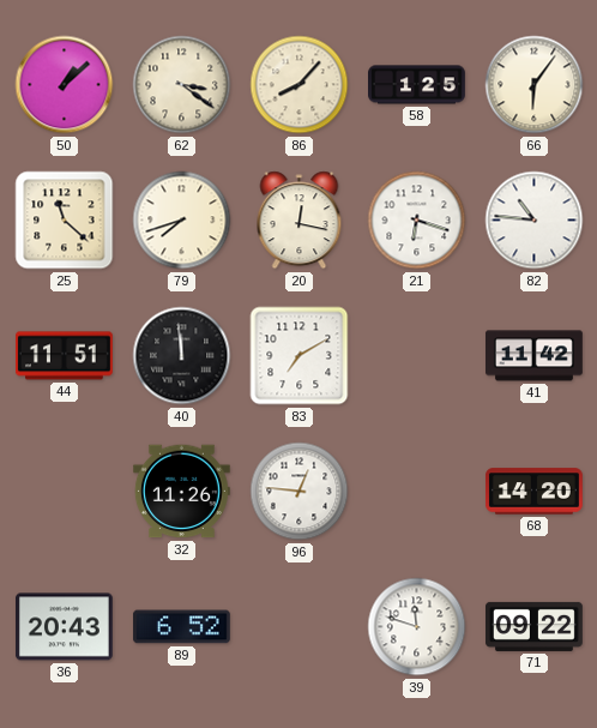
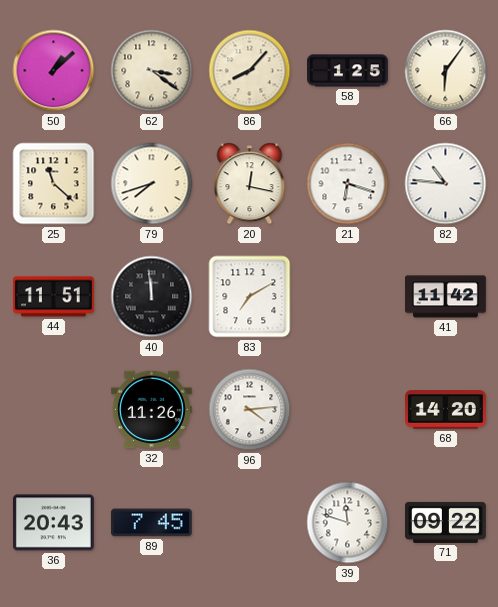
96: 12:46 -> 4:14 (250, 410)
89: 6:52 -> 7:45 (151, 523)
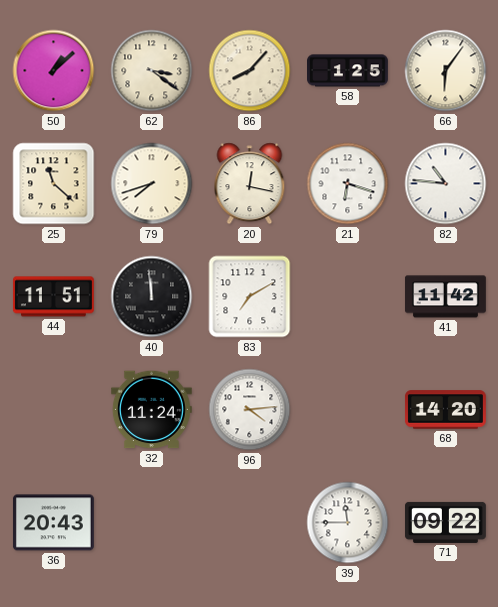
32: 11:26 -> 11:24 (151, 410)
89: 7:45 -> none (151, 523)
39: 11:48 -> 11:45 (348, 523)
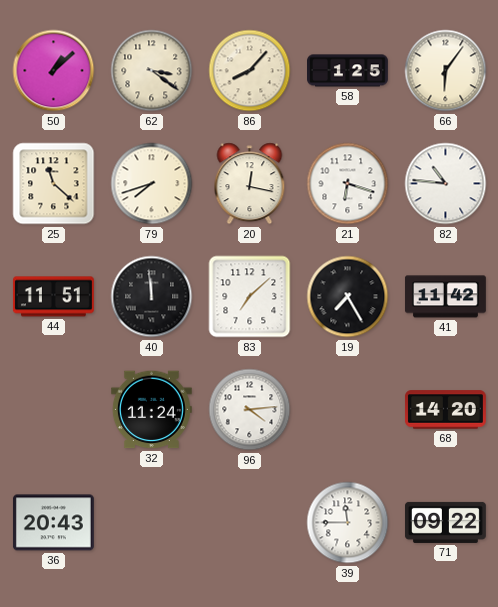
83: 7:10 -> 7:08 (250, 297)
19: none -> 7:25 (348, 297)
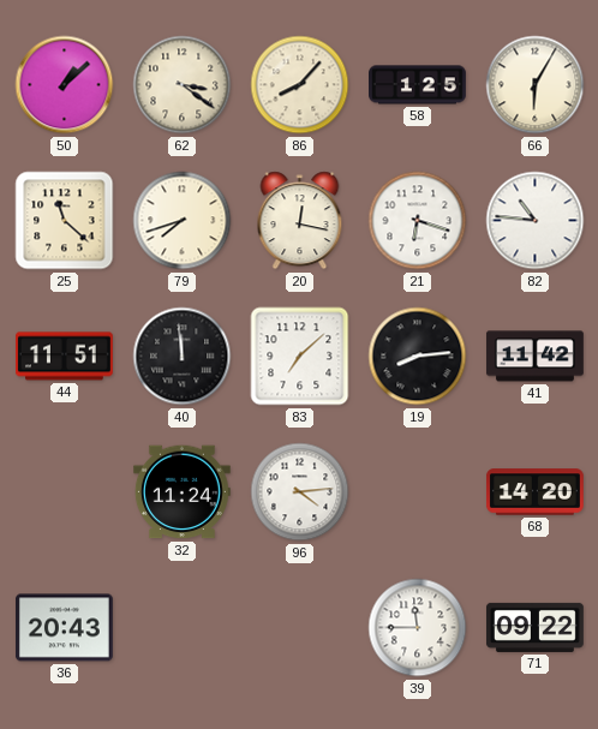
66: 6:06 -> 6:05 (536, 85)
19: 7:25 -> 8:14 (418, 357)
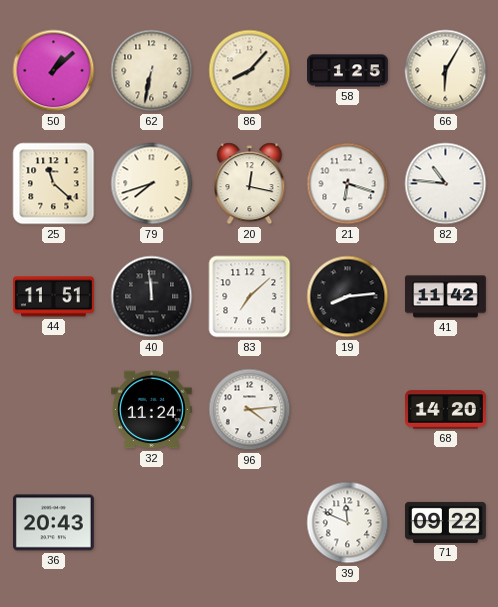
62: 3:21 -> 6:32 (152, 71)
39: 11:45 -> 11:49 (348, 523)
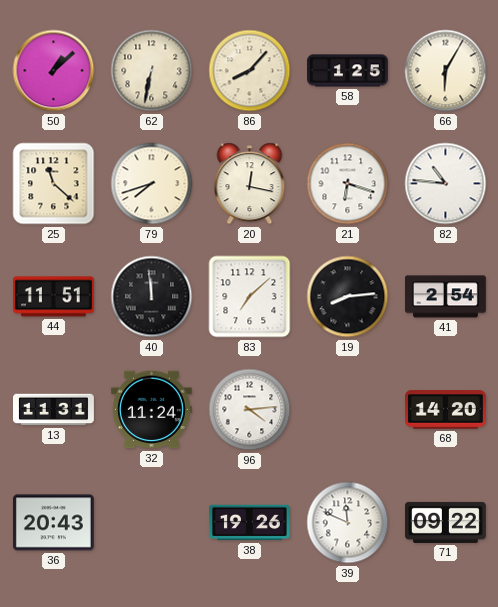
41: 11:42 -> 2:54 (445, 297)
13: none -> 11:31 (54, 410)
38: none -> 19:26 (249, 523)
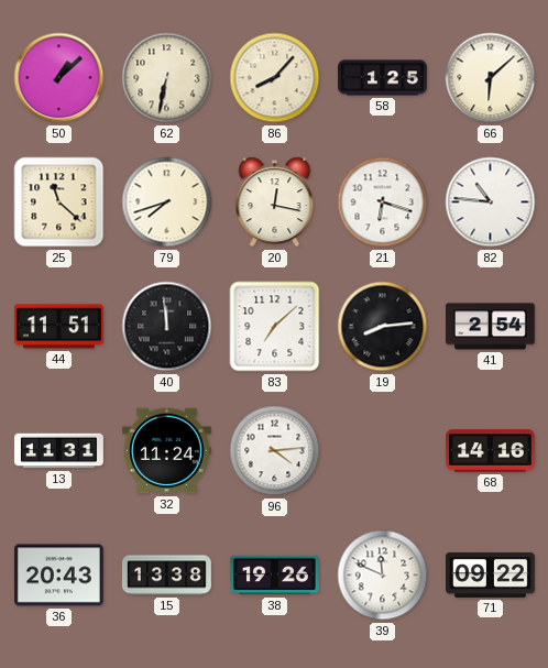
66: 6:05 -> 6:08 (491, 78)
68: 14:20 -> 14:16 (490, 451)
15: none -> 13:38 (166, 576)
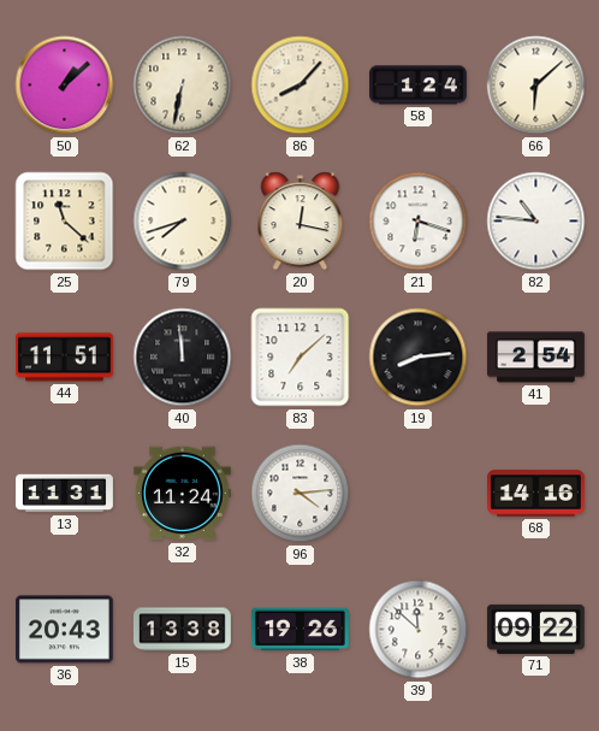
58: 1:25 -> 1:24 (419, 86)
39: 11:49 -> 11:52 (419, 630)
